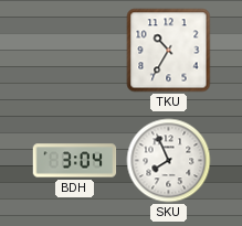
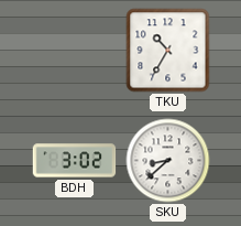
BDH: 3:04 -> 3:02 (75, 161)
SKU: 7:56 -> 8:38 (168, 161)
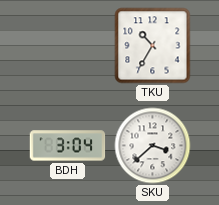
BDH: 3:02 -> 3:04 (68, 146)
SKU: 8:38 -> 3:38 (153, 146)
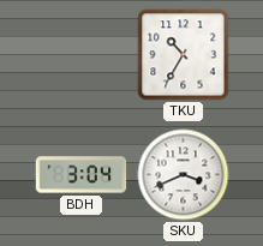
SKU: 3:38 -> 3:41 (184, 175)
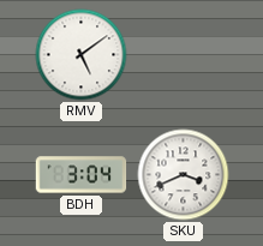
RMV: none -> 5:09 (82, 55)
TKU: 10:35 -> none (184, 55)
